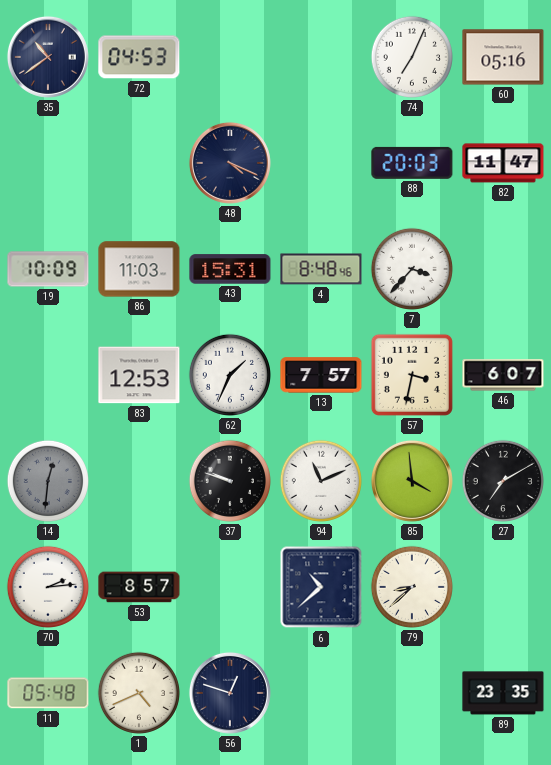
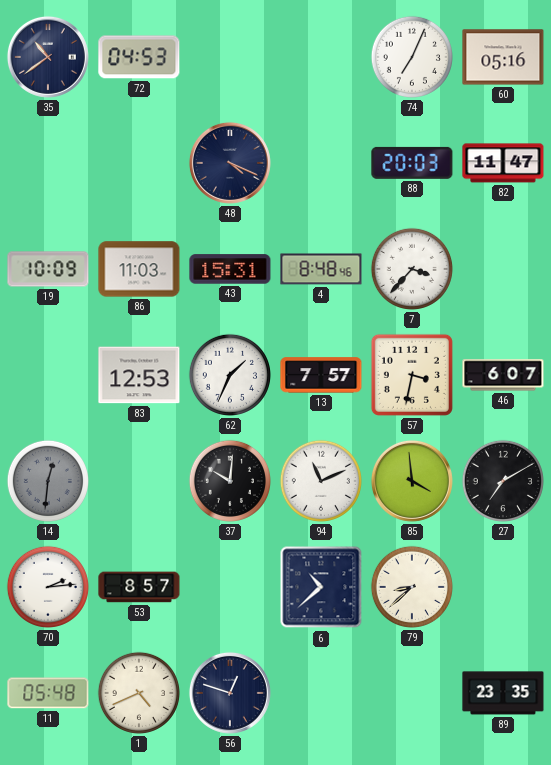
37: 9:48 -> 10:01 (230, 481)
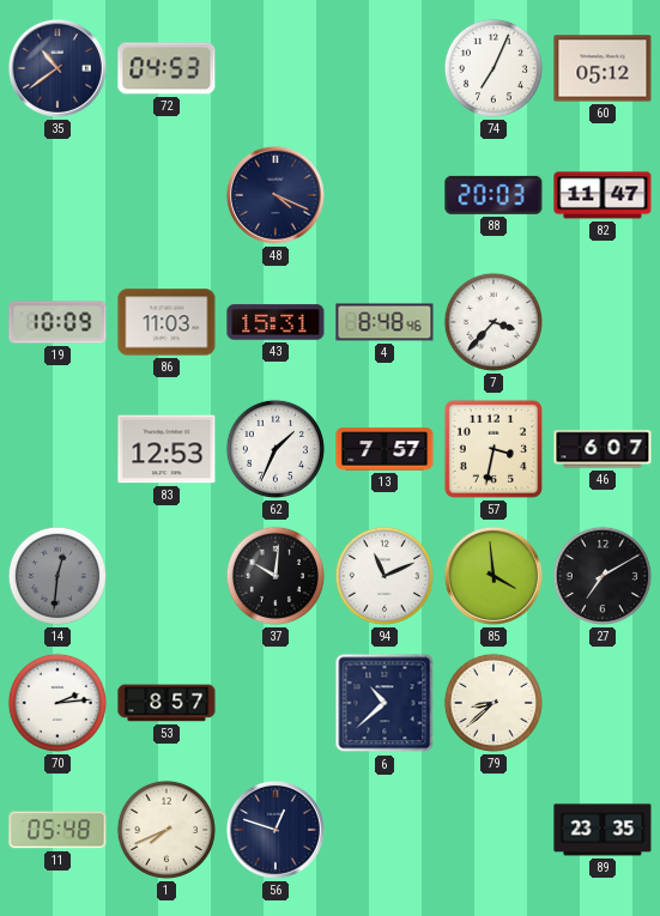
60: 05:16 -> 05:12 (603, 68)
1: 4:41 -> 7:41 (166, 830)
